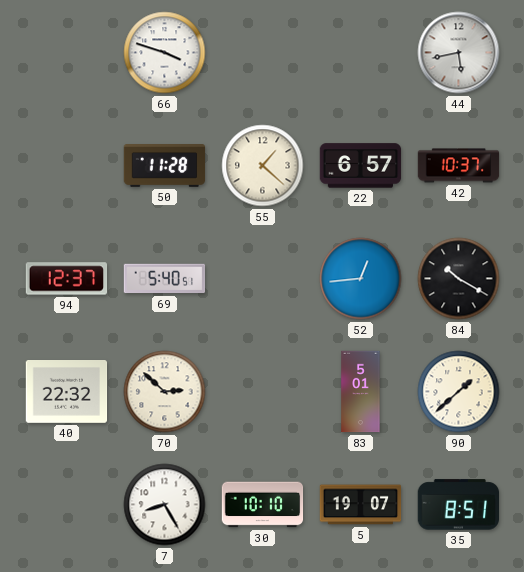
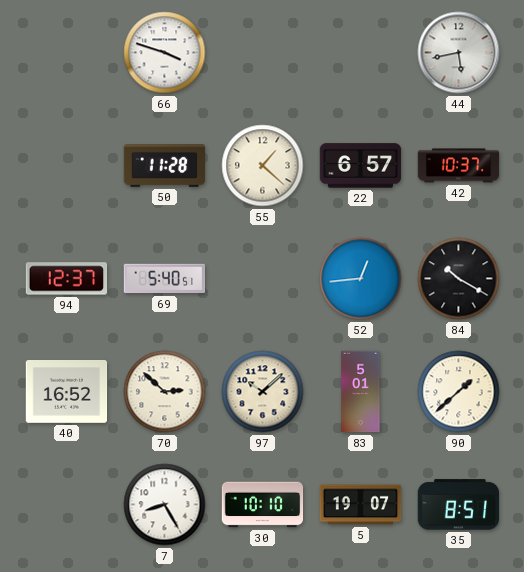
40: 22:32 -> 16:52 (67, 392)
97: none -> 10:08 (263, 392)
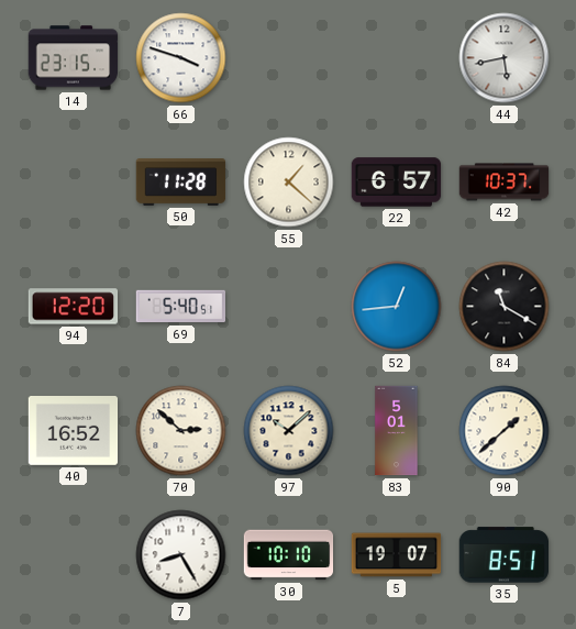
14: none -> 23:15 (74, 58)
94: 12:37 -> 12:20 (74, 307)
84: 10:20 -> 11:20 (505, 307)
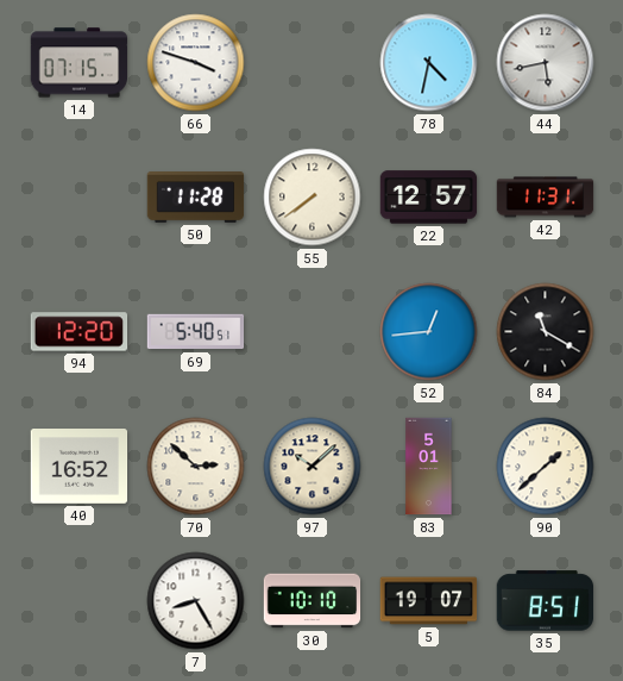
14: 23:15 -> 07:15 (80, 63)
78: none -> 4:32 (429, 63)
55: 1:22 -> 7:39 (313, 198)
22: 6:57 -> 12:57 (429, 198)
42: 10:37 -> 11:31 (546, 198)
